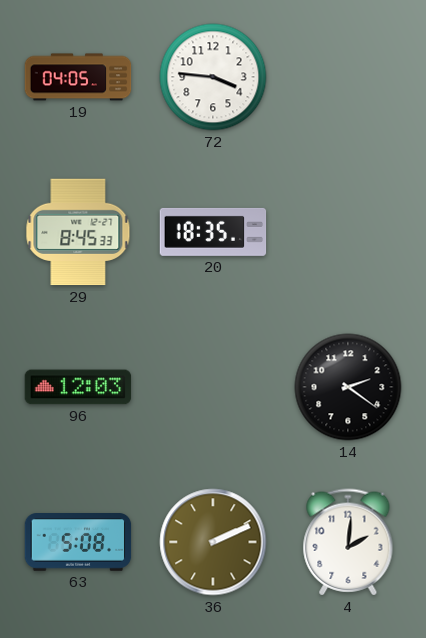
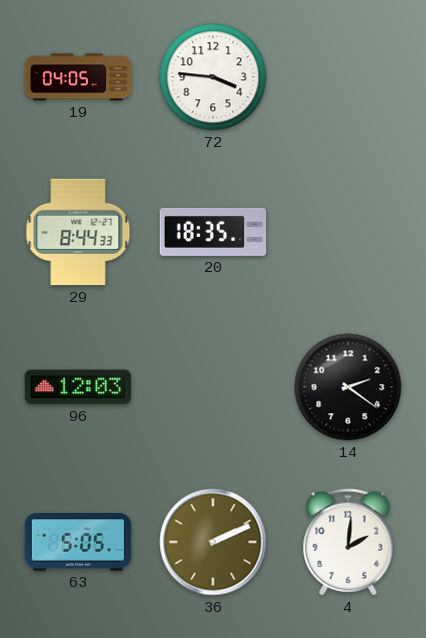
29: 8:45 -> 8:44 (78, 232)
63: 5:08 -> 5:05 (78, 543)
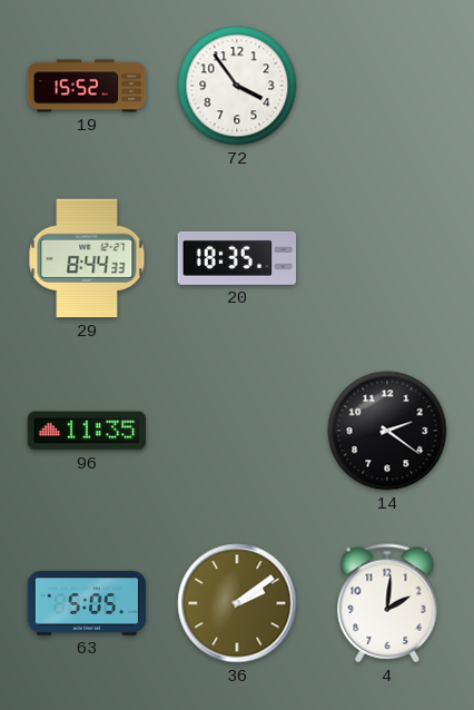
19: 04:05 -> 15:52 (87, 86)
72: 3:46 -> 3:54 (237, 86)
96: 12:03 -> 11:35 (87, 431)
36: 2:11 -> 2:09 (237, 603)
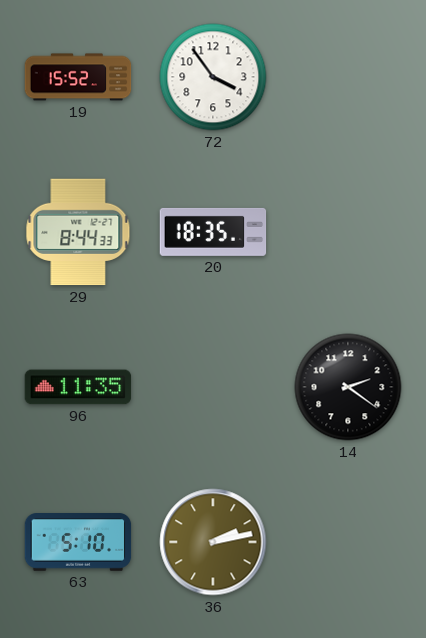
63: 5:05 -> 5:10 (78, 543)
36: 2:09 -> 2:13 (213, 542)
4: 2:01 -> none (387, 603)
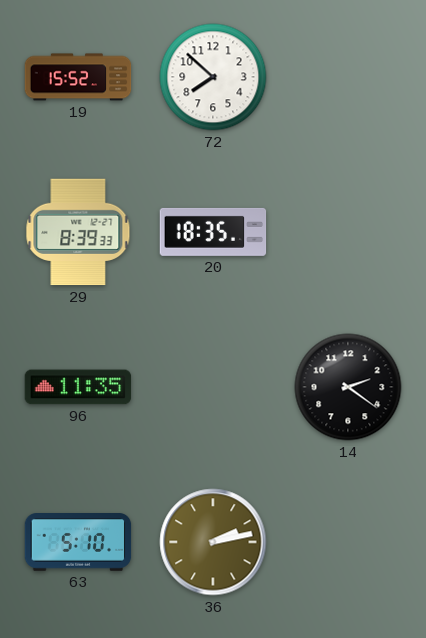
72: 3:54 -> 7:52 (213, 77)
29: 8:44 -> 8:39 (78, 232)
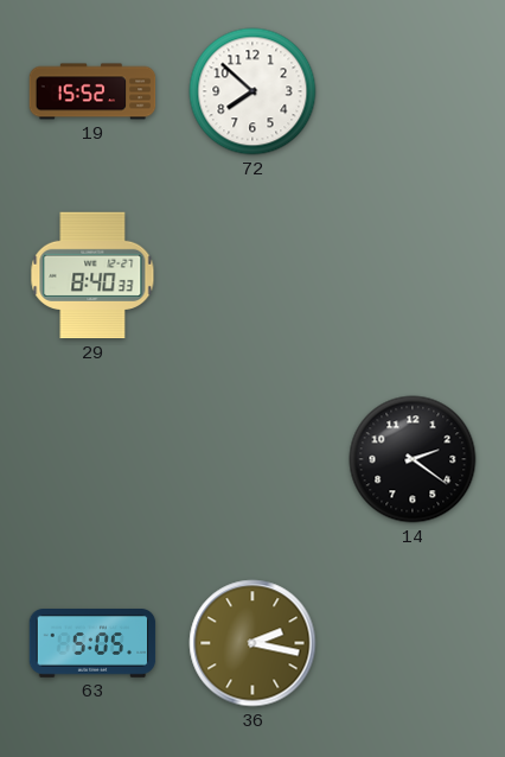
29: 8:39 -> 8:40 (92, 275)
20: 18:35 -> none (213, 232)
96: 11:35 -> none (78, 387)
63: 5:10 -> 5:05 (92, 644)
36: 2:13 -> 2:17 (252, 643)
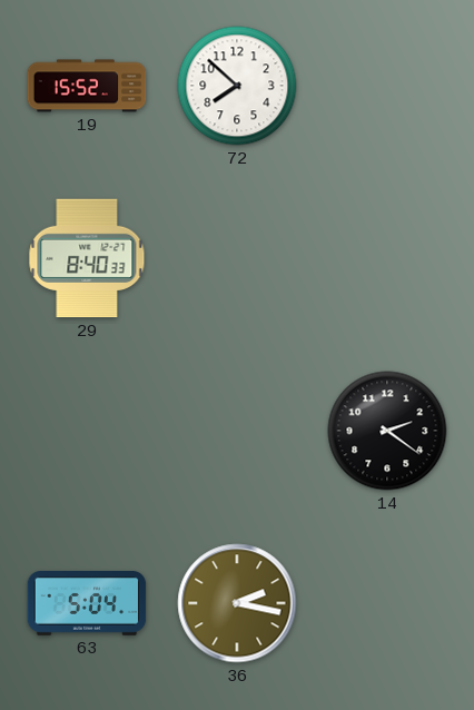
63: 5:05 -> 5:04 (87, 604)
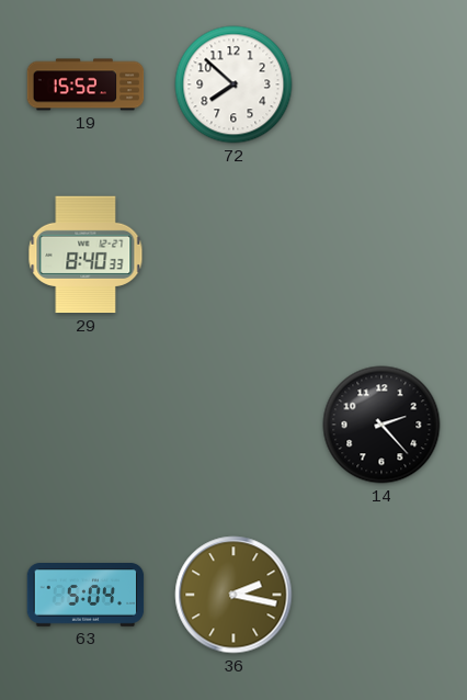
14: 2:21 -> 2:23 (381, 425)
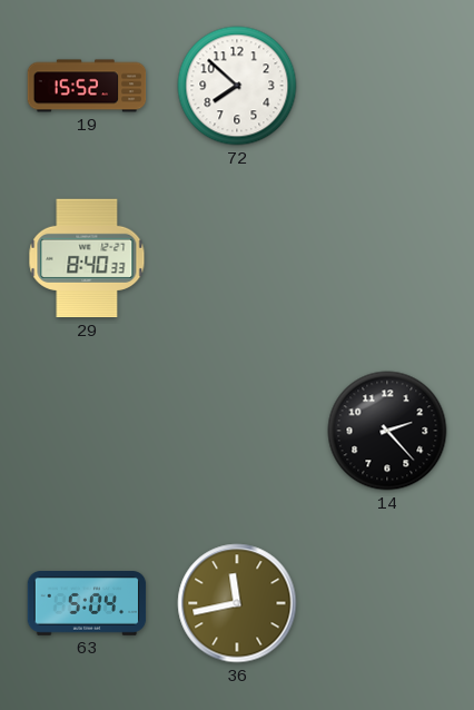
36: 2:17 -> 11:43 (237, 603)
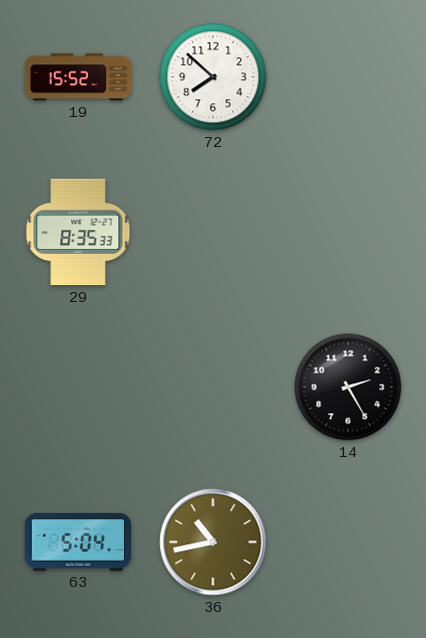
29: 8:40 -> 8:35 (78, 232)
14: 2:23 -> 2:25 (348, 387)
36: 11:43 -> 10:43 (213, 542)
